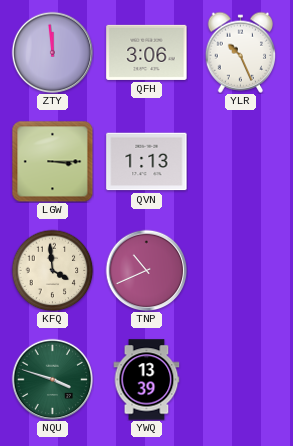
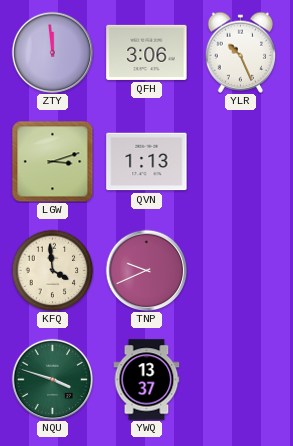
LGW: 3:15 -> 3:12 (52, 161)
TNP: 10:41 -> 9:41 (146, 270)
YWQ: 13:39 -> 13:37 (147, 380)
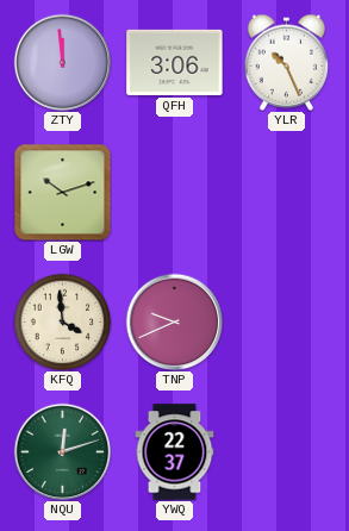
LGW: 3:12 -> 10:12 (62, 192)
QVN: 1:13 -> none (147, 162)
NQU: 3:48 -> 12:12 (62, 451)
YWQ: 13:37 -> 22:37 (175, 452)
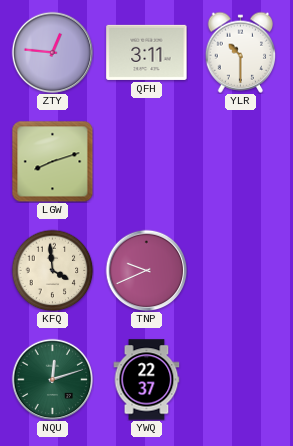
ZTY: 11:59 -> 12:46 (52, 52)
QFH: 3:06 -> 3:11 (147, 52)
YLR: 10:26 -> 10:30 (241, 52)
LGW: 10:12 -> 8:12 (52, 161)
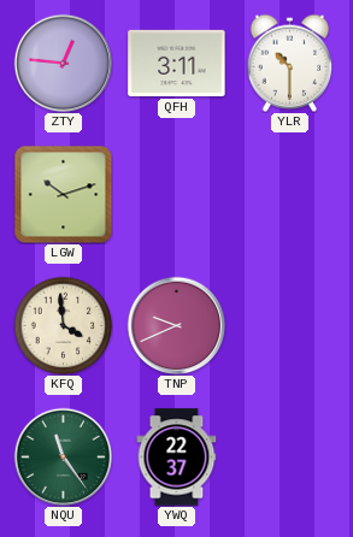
LGW: 8:12 -> 10:12 (63, 194)
NQU: 12:12 -> 11:24 (63, 456)
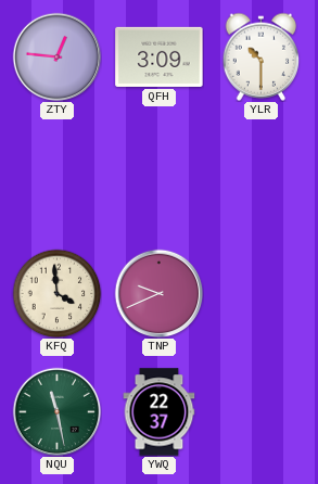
QFH: 3:11 -> 3:09 (160, 56)
LGW: 10:12 -> none (63, 194)
NQU: 11:24 -> 11:28 (56, 411)
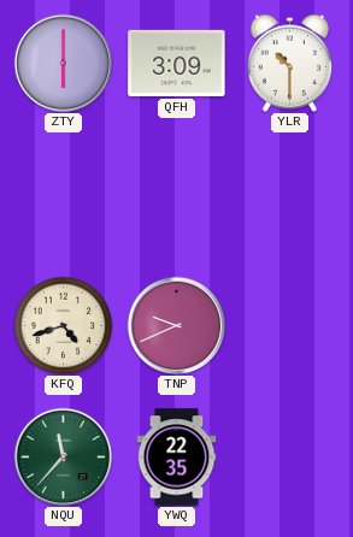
ZTY: 12:46 -> 6:00 (63, 63)
KFQ: 3:59 -> 4:42 (63, 325)
NQU: 11:28 -> 11:37 (63, 456)
YWQ: 22:37 -> 22:35 (177, 458)
